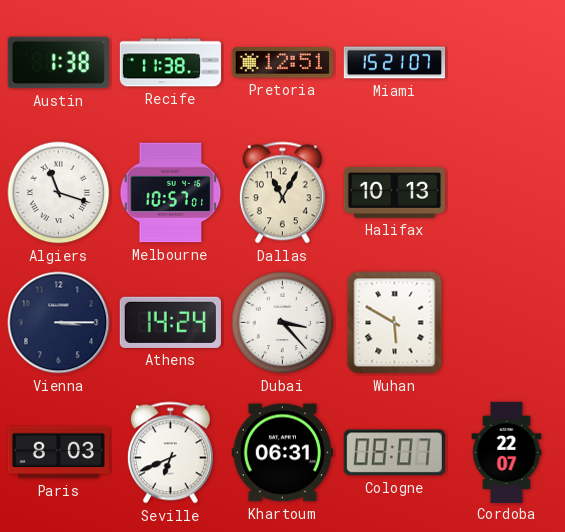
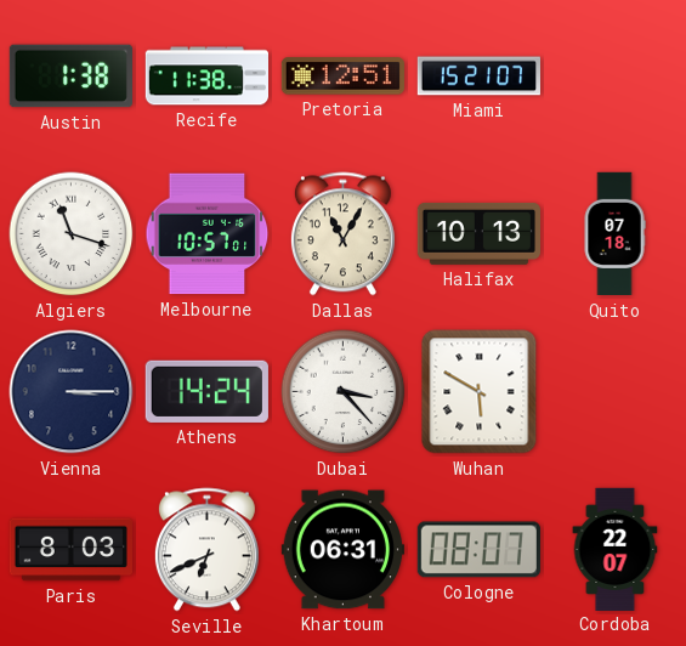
Quito: none -> 07:18 (614, 234)
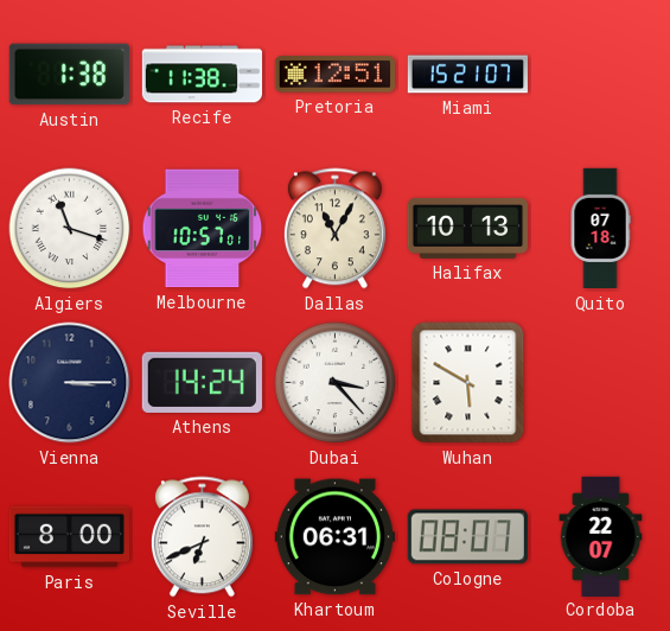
Paris: 8:03 -> 8:00 (69, 537)
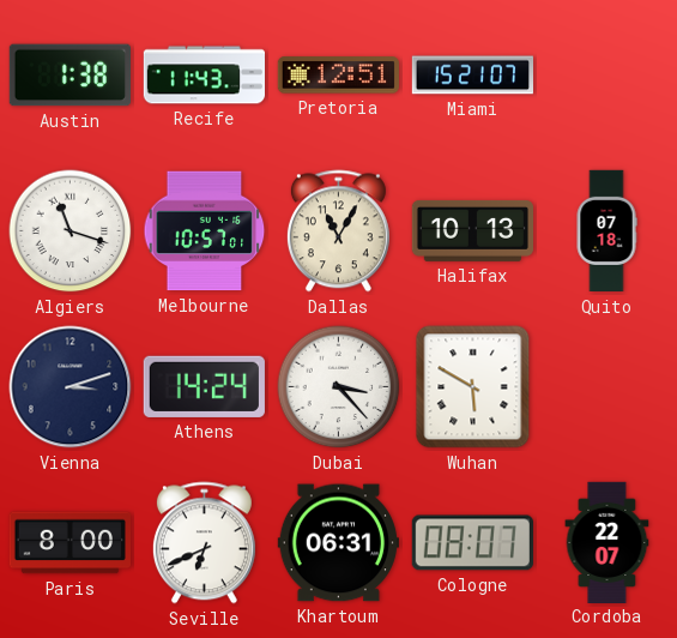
Recife: 11:38 -> 11:43 (204, 76)
Vienna: 3:15 -> 3:12 (71, 387)
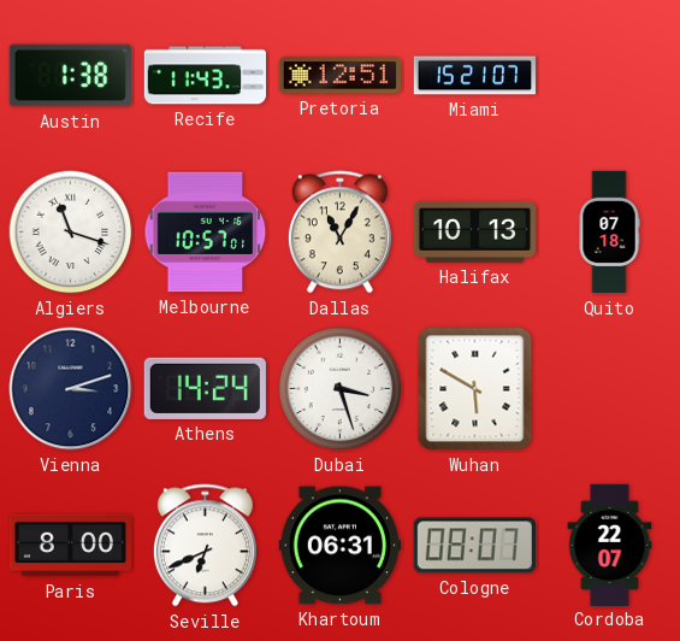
Dubai: 3:23 -> 3:27 (341, 389)
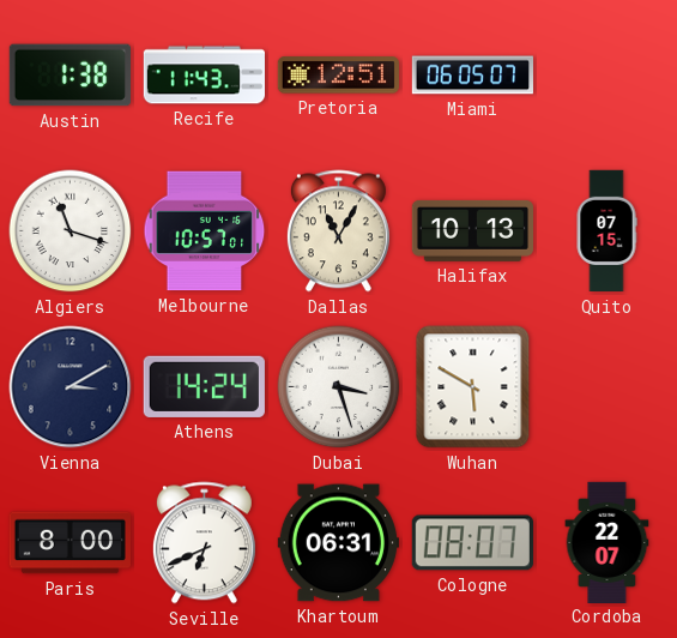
Miami: 15:21 -> 06:05 (472, 76)
Quito: 07:18 -> 07:15 (606, 231)
Vienna: 3:12 -> 3:10 (71, 387)
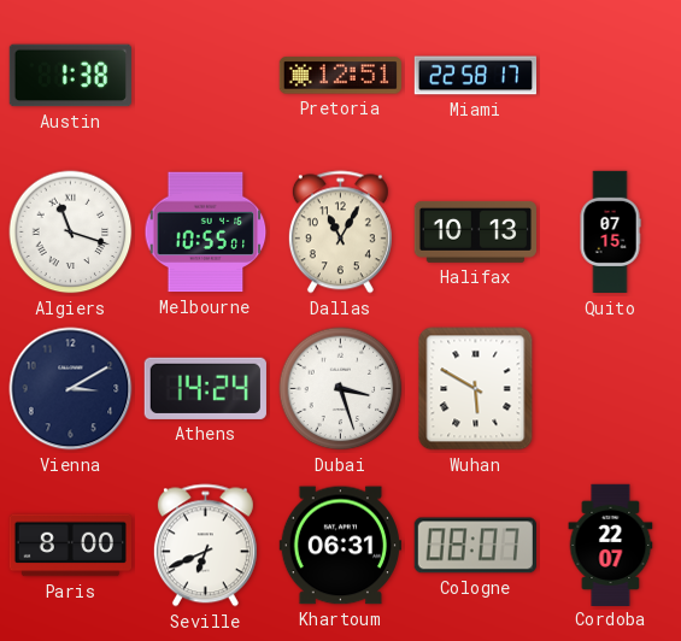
Recife: 11:43 -> none (204, 76)
Miami: 06:05 -> 22:58 (475, 76)
Melbourne: 10:57 -> 10:55 (206, 233)
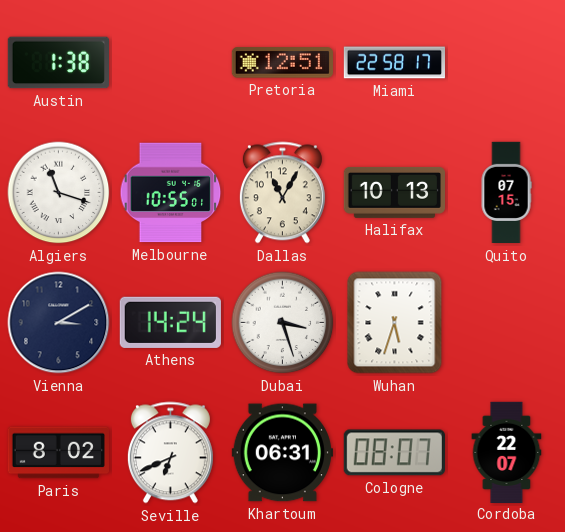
Wuhan: 5:50 -> 5:33 (395, 323)
Paris: 8:00 -> 8:02 (58, 453)
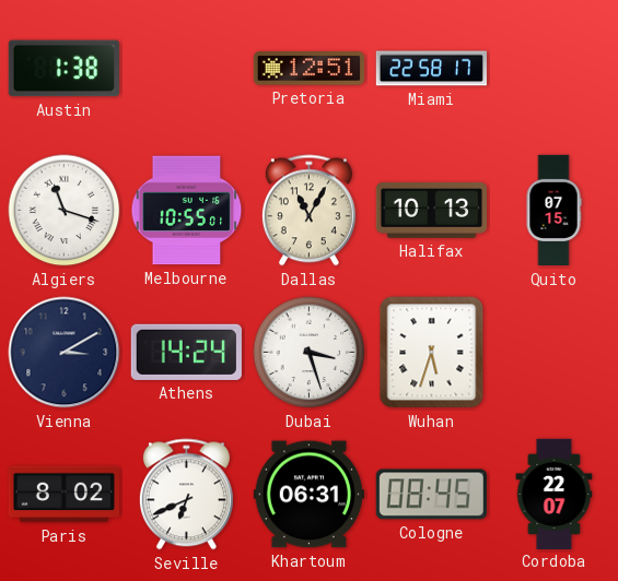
Cologne: 08:07 -> 08:45 (431, 495)
